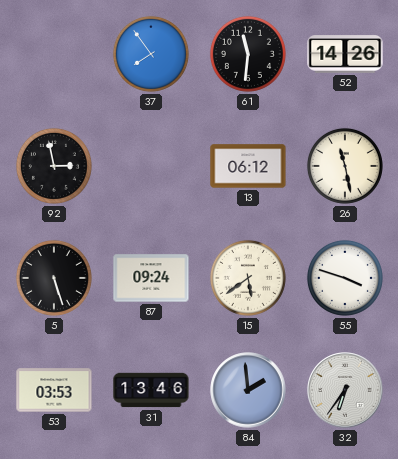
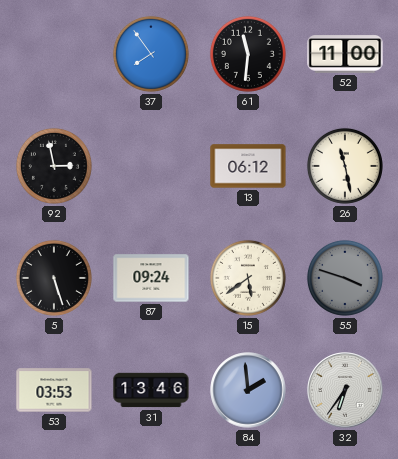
52: 14:26 -> 11:00 (345, 54)
55 dial: white -> grey (345, 278)
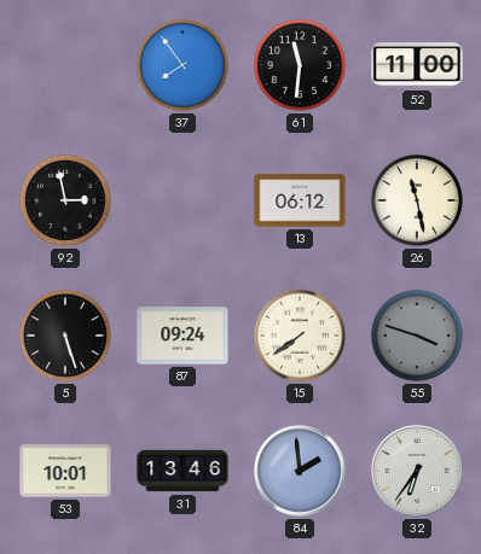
15: 5:39 -> 7:39 (300, 336)
53: 03:53 -> 10:01 (65, 471)
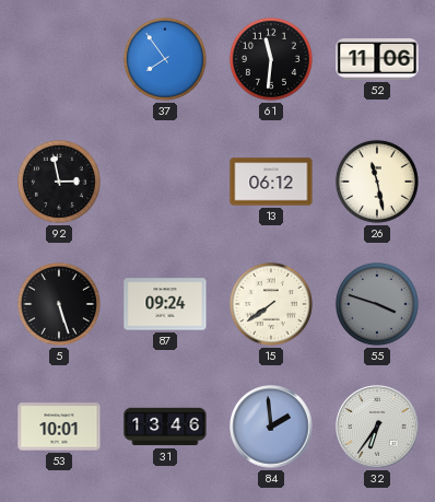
52: 11:00 -> 11:06 (377, 59)
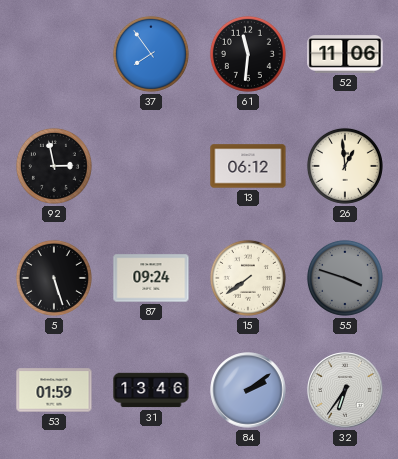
26: 11:28 -> 12:59 (345, 166)
53: 10:01 -> 01:59 (54, 390)
84: 1:59 -> 2:09 (248, 390)
